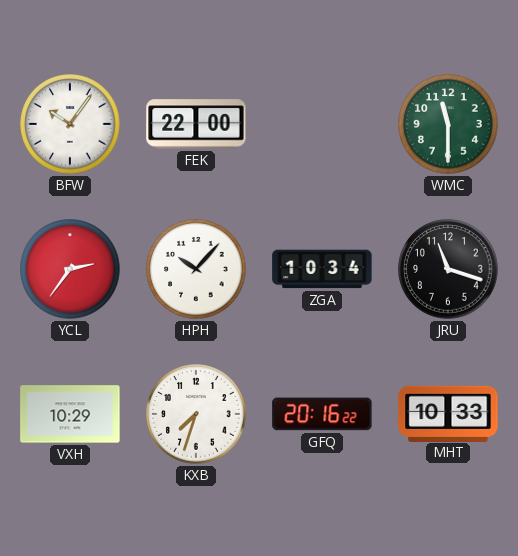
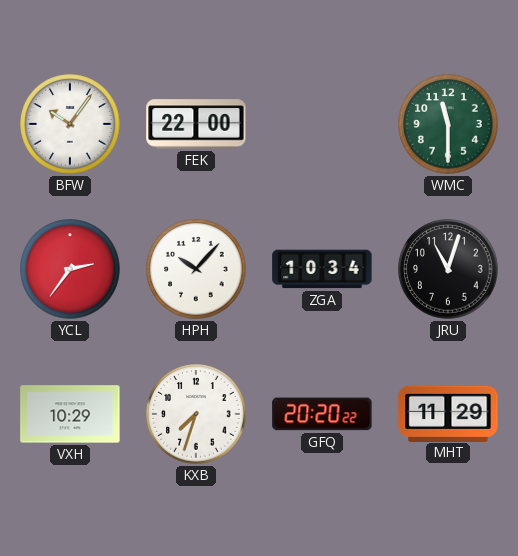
JRU: 11:18 -> 11:03 (448, 269)
GFQ: 20:16 -> 20:20 (322, 414)
MHT: 10:33 -> 11:29 (448, 413)
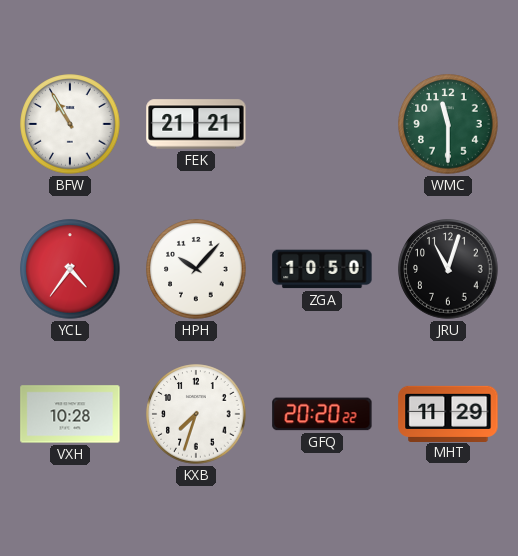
BFW: 10:06 -> 10:55 (70, 124)
FEK: 22:00 -> 21:21 (196, 124)
YCL: 2:36 -> 4:36 (70, 269)
ZGA: 10:34 -> 10:50 (322, 269)
VXH: 10:29 -> 10:28 (70, 414)
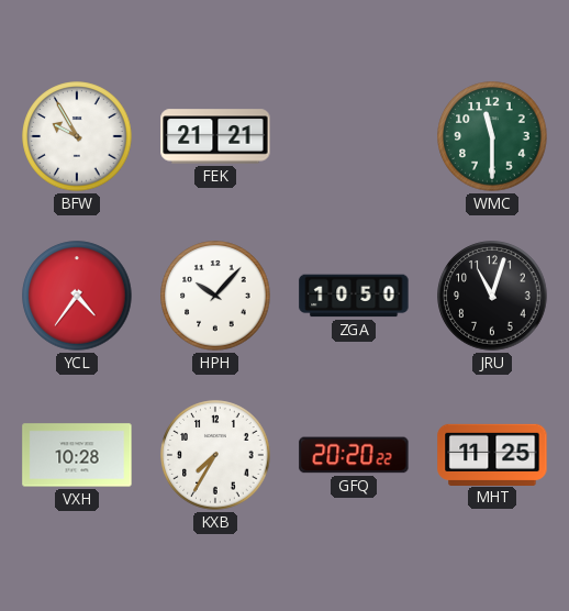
BFW: 10:55 -> 9:55 (77, 136)
KXB: 7:33 -> 7:35 (215, 455)
MHT: 11:29 -> 11:25 (492, 454)
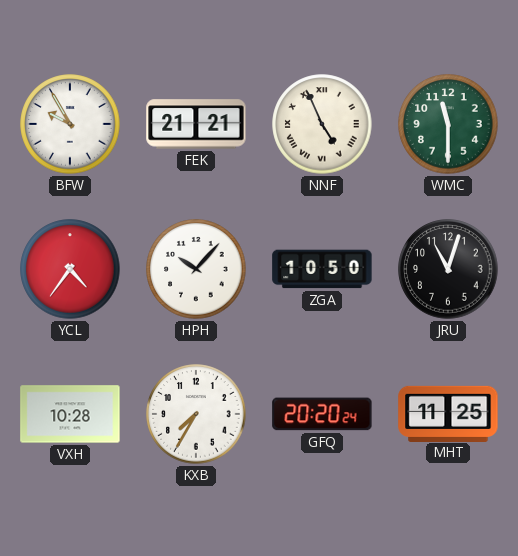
NNF: none -> 4:56 (322, 124)
GFQ: 20:20:22 -> 20:20:24 (322, 414)
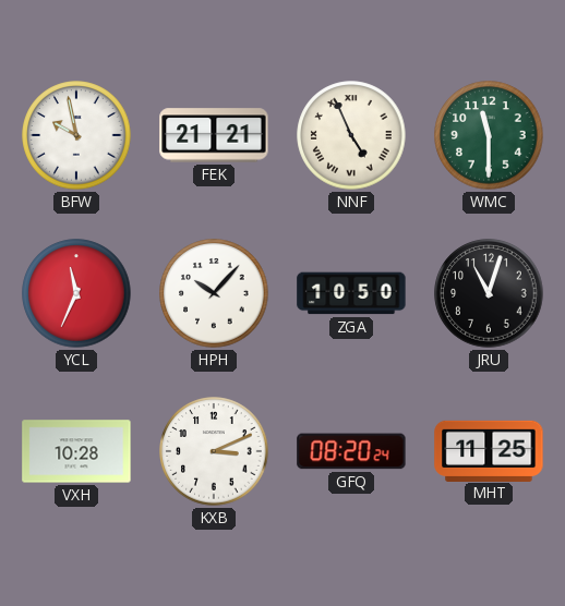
BFW: 9:55 -> 9:58 (76, 135)
YCL: 4:36 -> 11:34 (76, 293)
KXB: 7:35 -> 3:11 (214, 451)
GFQ: 20:20 -> 08:20 (351, 451)
